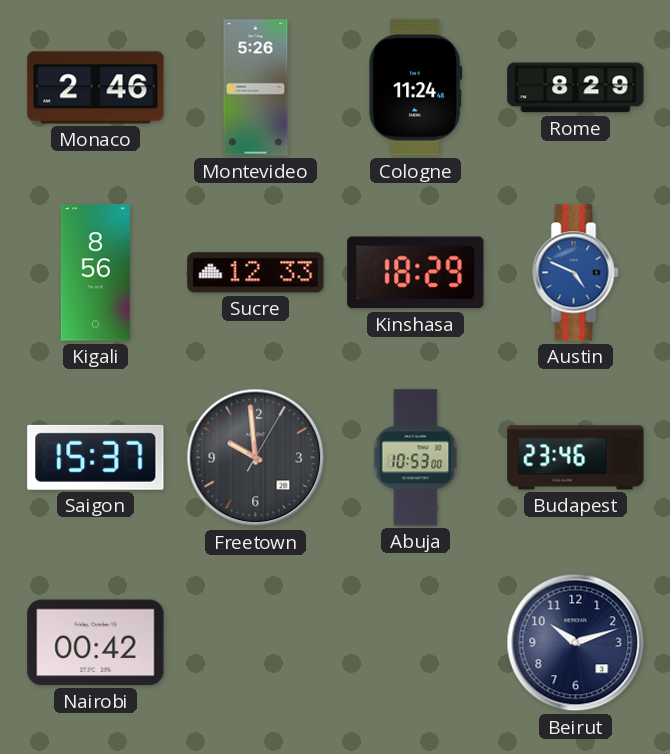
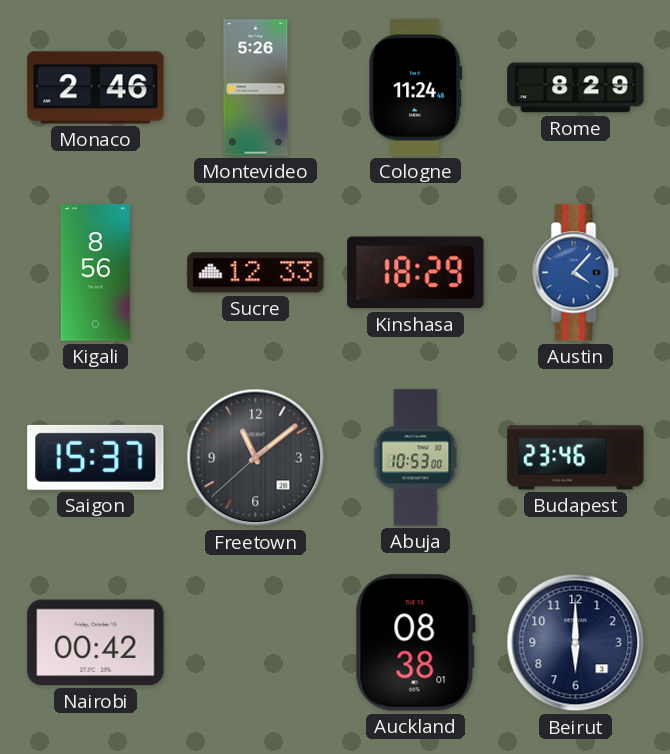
Austin: 4:49 -> 4:07 (576, 273)
Freetown: 9:59 -> 11:08 (256, 458)
Auckland: none -> 08:38 (415, 643)
Beirut: 10:12 -> 6:00 (576, 643)
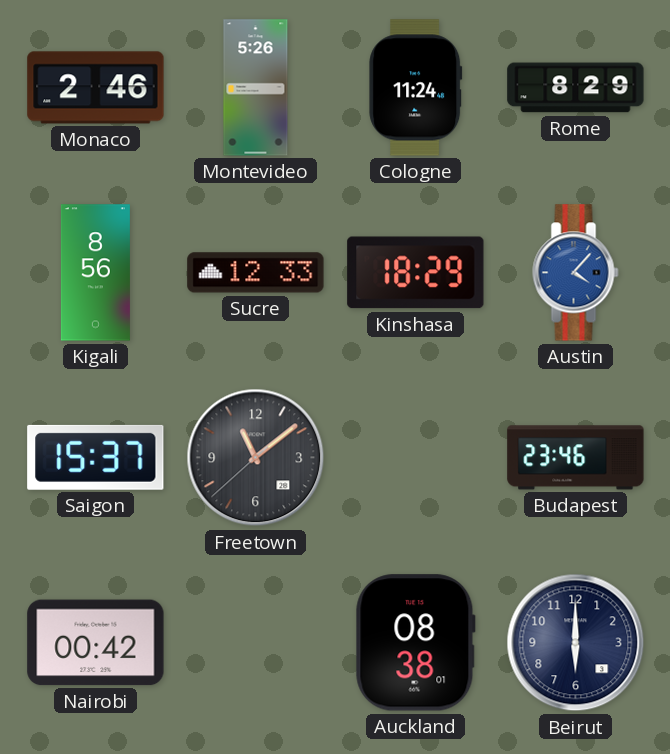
Abuja: 10:53 -> none (416, 458)
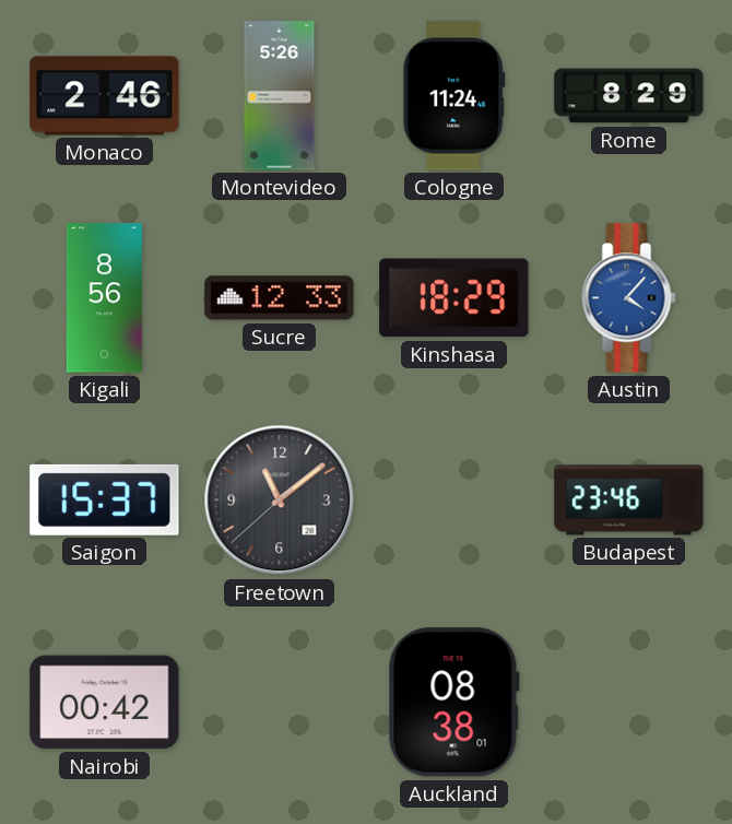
Beirut: 6:00 -> none (576, 643)
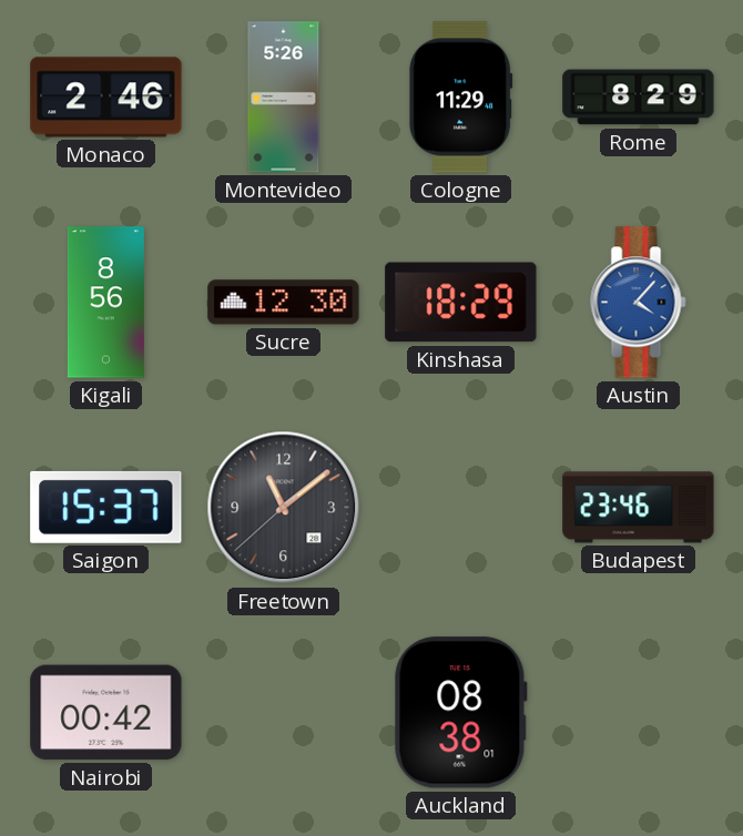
Cologne: 11:24 -> 11:29 (461, 98)
Sucre: 12:33 -> 12:30 (284, 303)
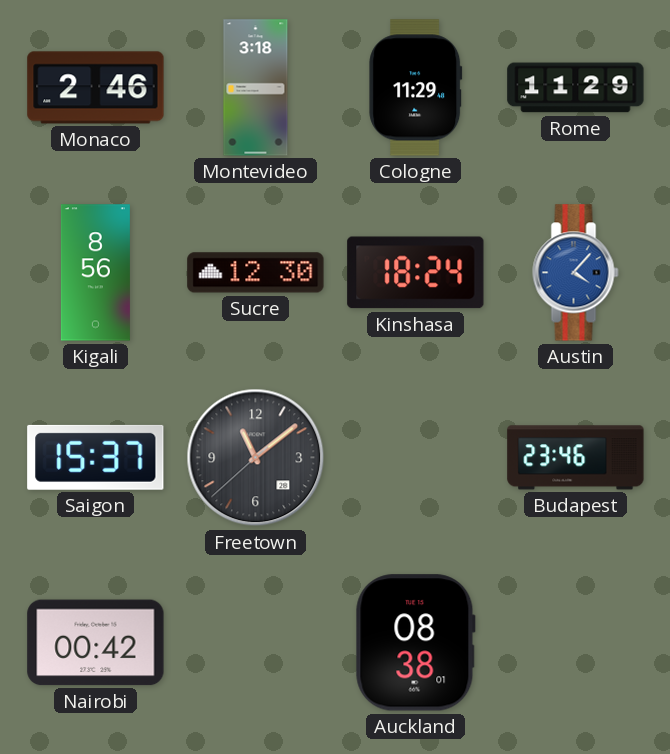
Montevideo: 5:26 -> 3:18 (256, 88)
Rome: 8:29 -> 11:29 (576, 88)
Kinshasa: 18:29 -> 18:24 (416, 273)
